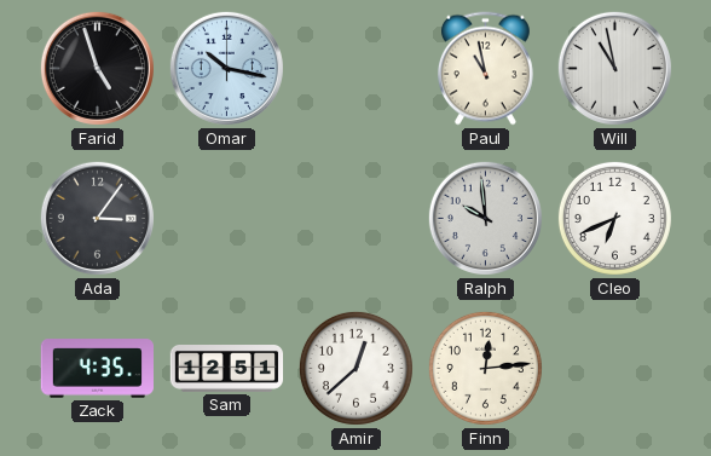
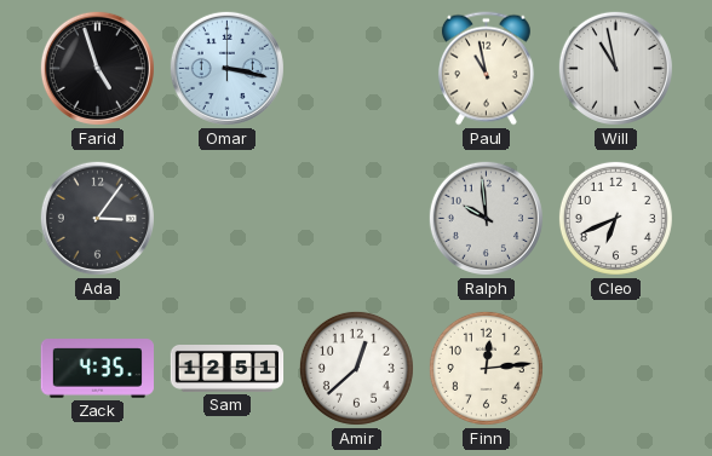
Omar: 10:17 -> 3:17 (226, 68)
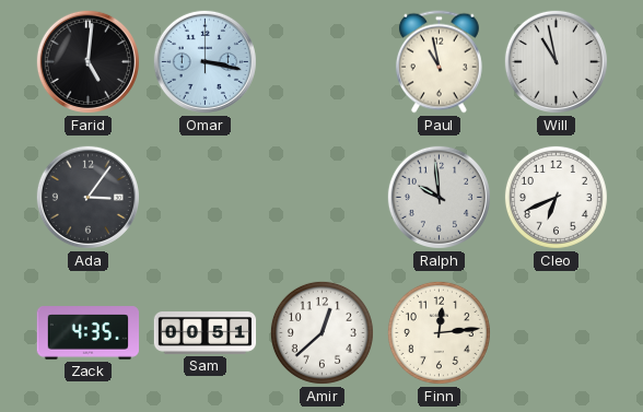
Farid: 4:57 -> 5:01 (87, 61)
Sam: 12:51 -> 00:51 (206, 333)
